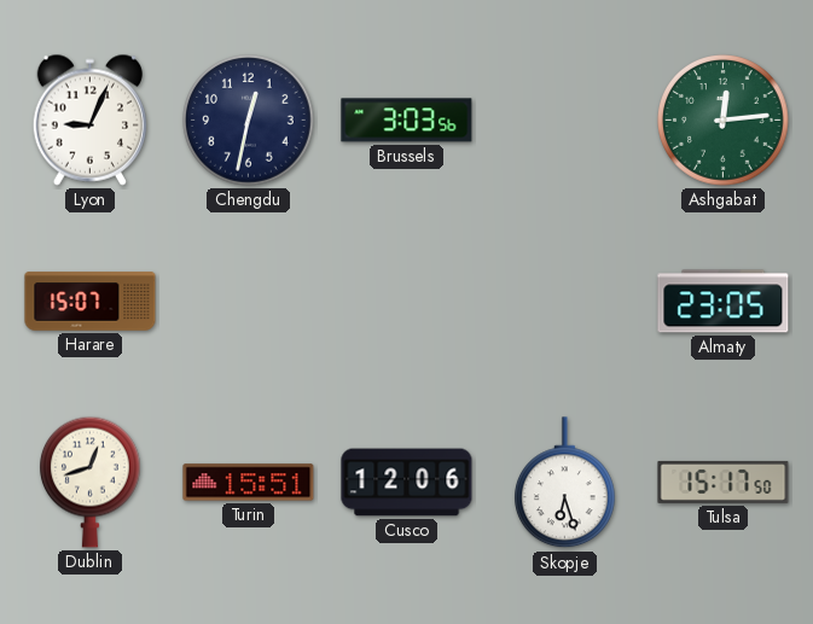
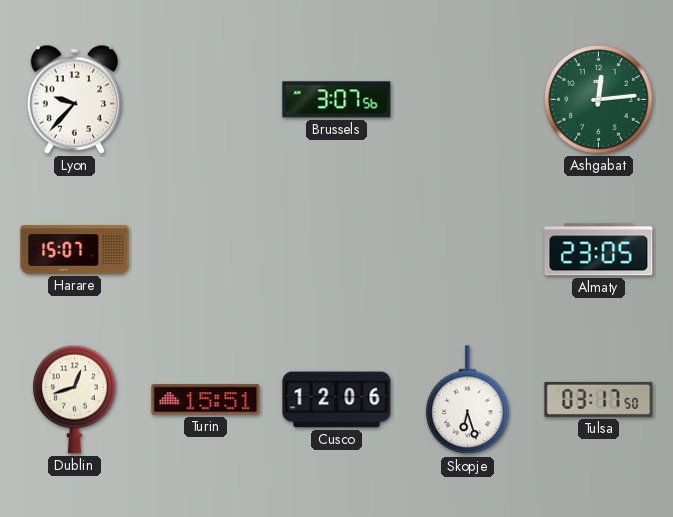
Lyon: 9:04 -> 9:37 (74, 99)
Chengdu: 12:32 -> none (249, 121)
Brussels: 3:03 -> 3:07 (337, 100)
Tulsa: 15:17 -> 03:17 (599, 399)
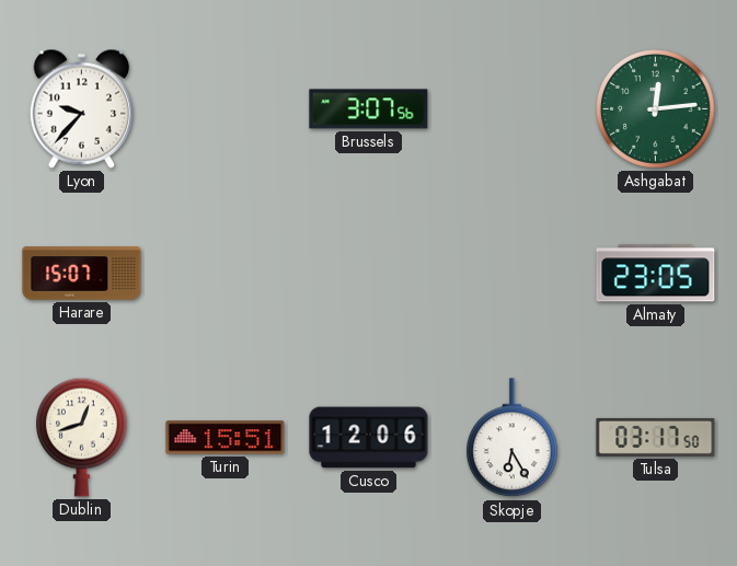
Skopje: 6:27 -> 6:25 (513, 438)
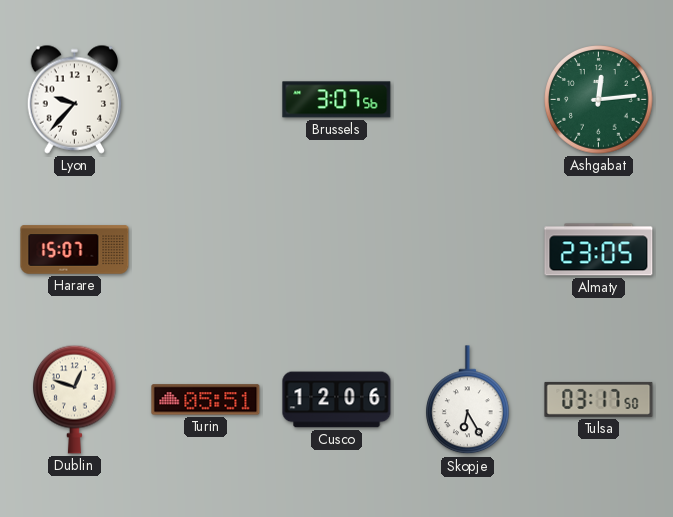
Dublin: 12:42 -> 12:48 (75, 399)
Turin: 15:51 -> 05:51 (206, 400)
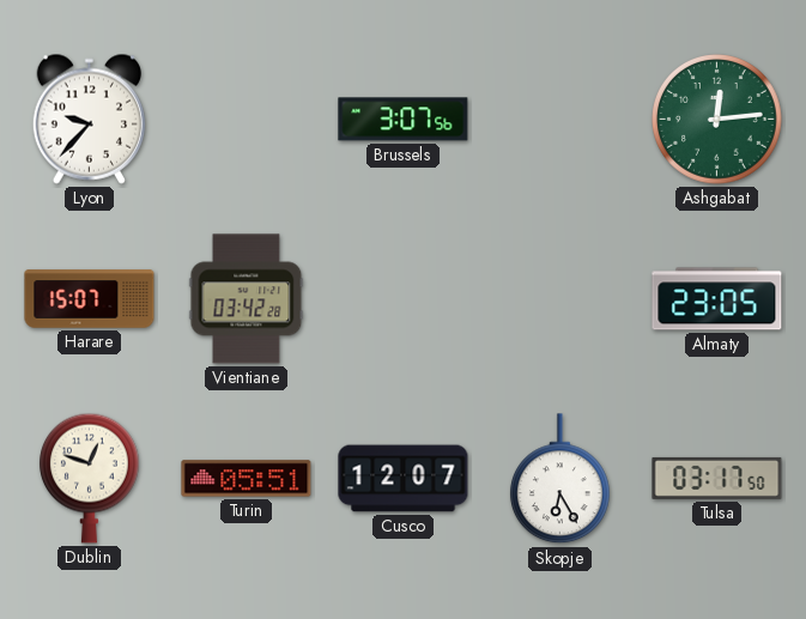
Vientiane: none -> 03:42 (247, 299)
Cusco: 12:06 -> 12:07 (404, 479)
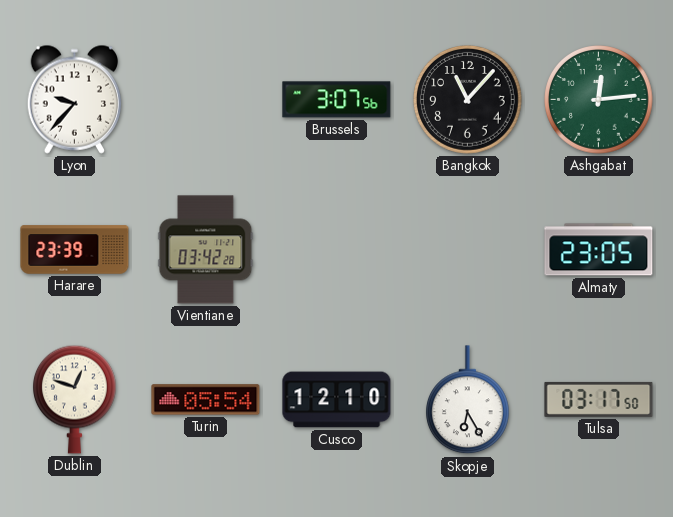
Bangkok: none -> 11:07 (468, 100)
Harare: 15:07 -> 23:39 (75, 250)
Turin: 05:51 -> 05:54 (206, 400)
Cusco: 12:07 -> 12:10 (337, 400)
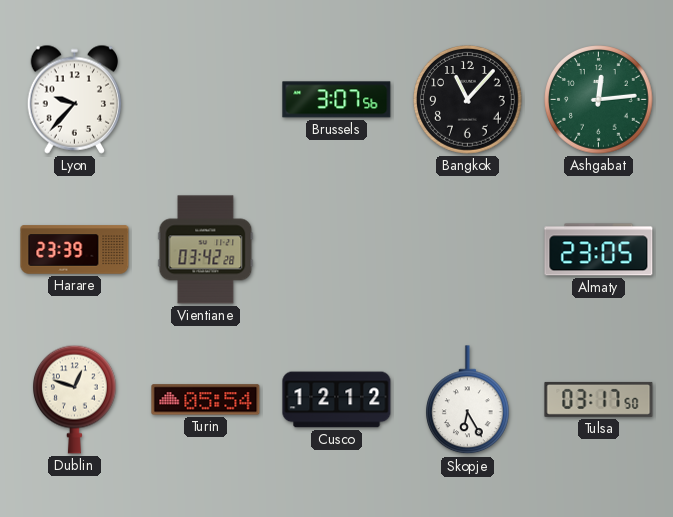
Cusco: 12:10 -> 12:12 (337, 400)
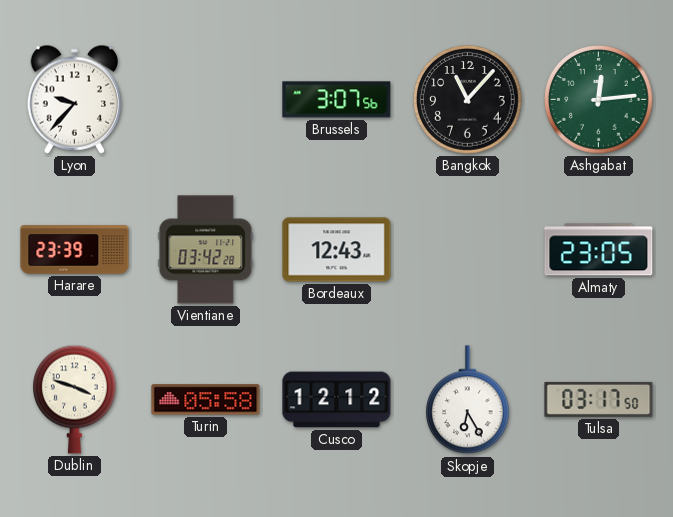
Bordeaux: none -> 12:43 (337, 250)
Dublin: 12:48 -> 3:48 (75, 399)
Turin: 05:54 -> 05:58 (206, 400)
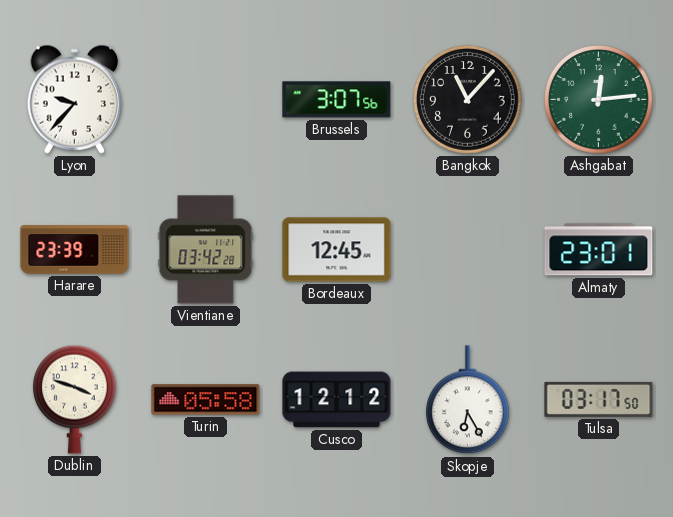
Bordeaux: 12:43 -> 12:45 (337, 250)
Almaty: 23:05 -> 23:01 (599, 250)
